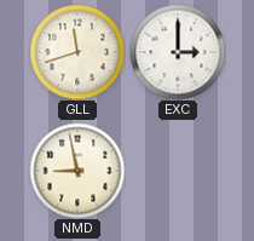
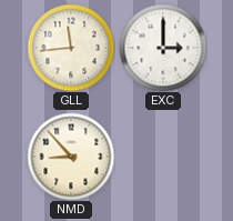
GLL: 11:42 -> 11:44 (71, 48)
NMD: 8:58 -> 8:53 (71, 157)
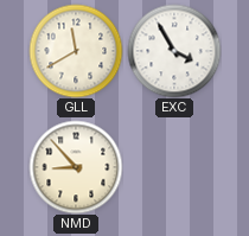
GLL: 11:44 -> 11:40 (76, 51)
EXC: 3:00 -> 3:55 (174, 51)
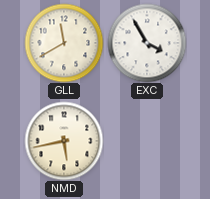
NMD: 8:53 -> 5:43 (64, 141)
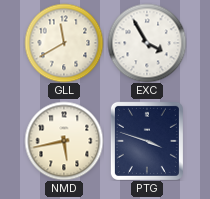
PTG: none -> 3:48 (147, 141)
